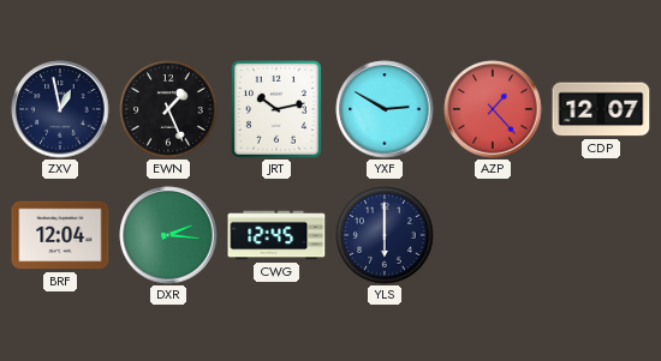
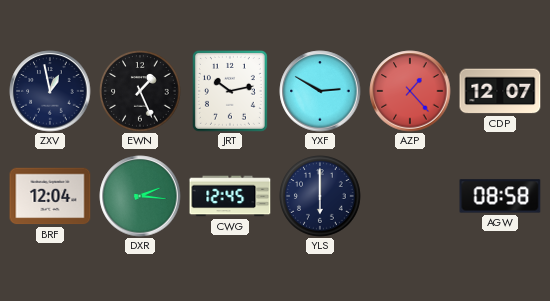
AGW: none -> 08:58 (500, 196)
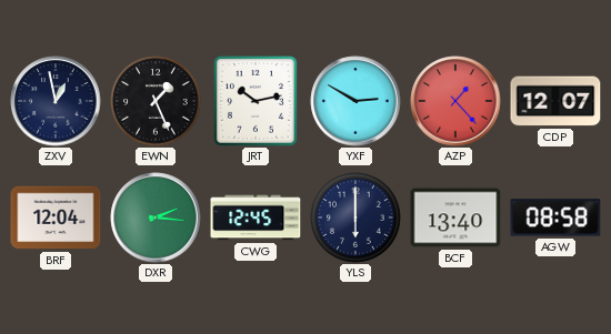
BCF: none -> 13:40 (455, 217)
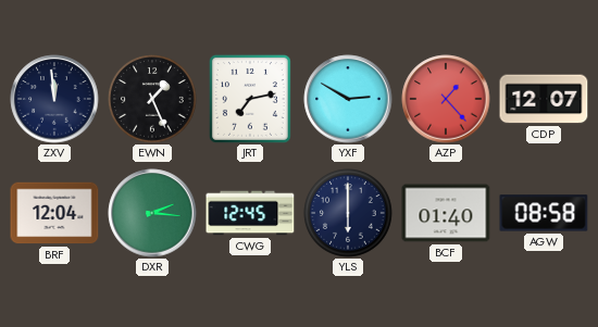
ZXV: 12:58 -> 11:59 (54, 99)
JRT: 10:13 -> 7:13 (250, 99)
BCF: 13:40 -> 01:40 (446, 213)
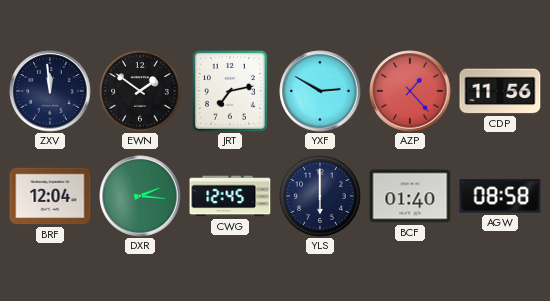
EWN: 1:26 -> 1:51 (140, 91)
CDP: 12:07 -> 11:56 (500, 91)
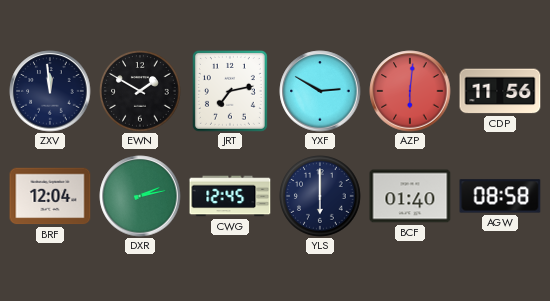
EWN: 1:51 -> 1:50 (140, 91)
AZP: 1:23 -> 6:01 (410, 91)
DXR: 2:16 -> 2:13 (140, 196)
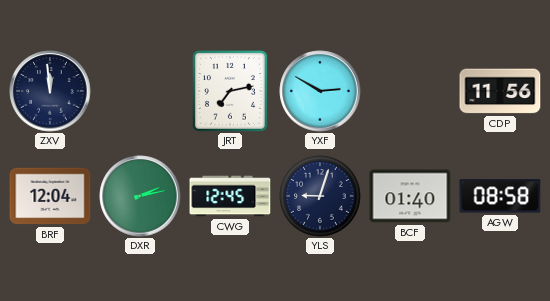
EWN: 1:50 -> none (140, 91)
AZP: 6:01 -> none (410, 91)
YLS: 6:00 -> 9:03 (320, 196)
